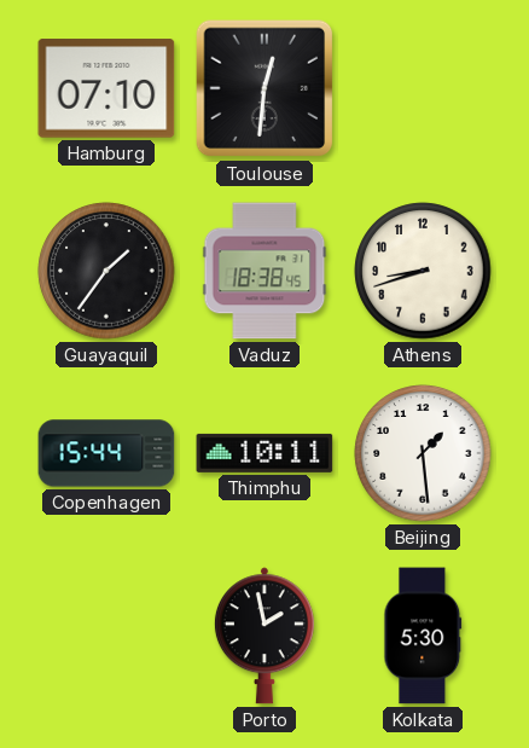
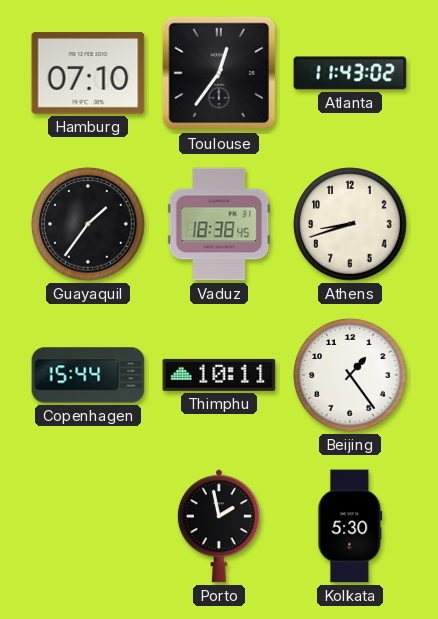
Toulouse: 12:31 -> 12:36 (219, 73)
Atlanta: none -> 11:43 (350, 73)
Beijing: 1:29 -> 1:24 (350, 375)
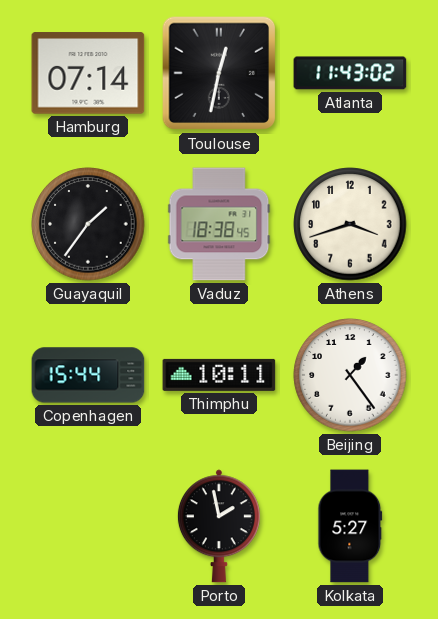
Hamburg: 07:10 -> 07:14 (88, 73)
Toulouse: 12:36 -> 12:32 (219, 73)
Athens: 8:42 -> 3:42 (350, 224)
Kolkata: 5:30 -> 5:27 (350, 526)
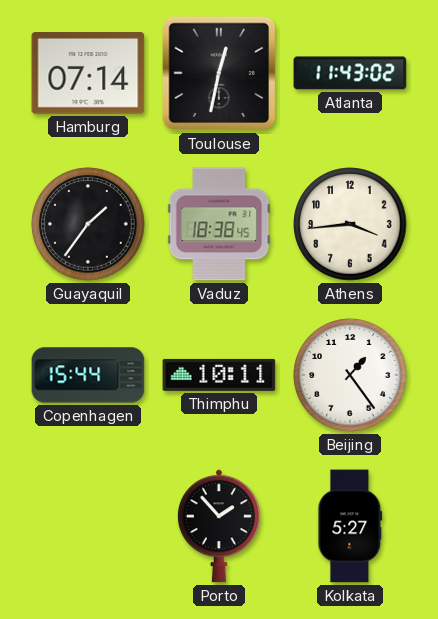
Athens: 3:42 -> 3:44 (350, 224)
Porto: 1:58 -> 1:53 (219, 526)
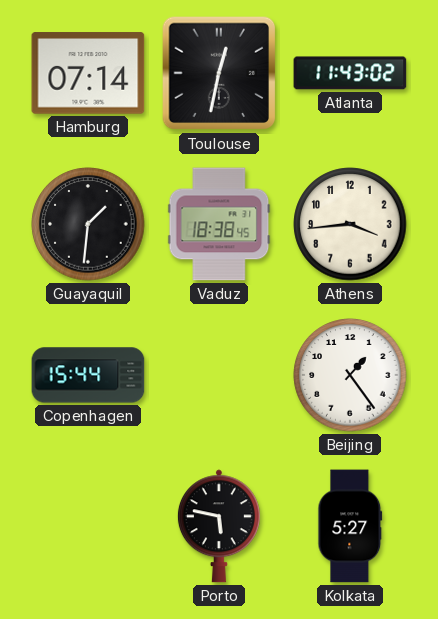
Guayaquil: 1:36 -> 1:31 (88, 224)
Thimphu: 10:11 -> none (219, 375)
Porto: 1:53 -> 5:47 (219, 526)
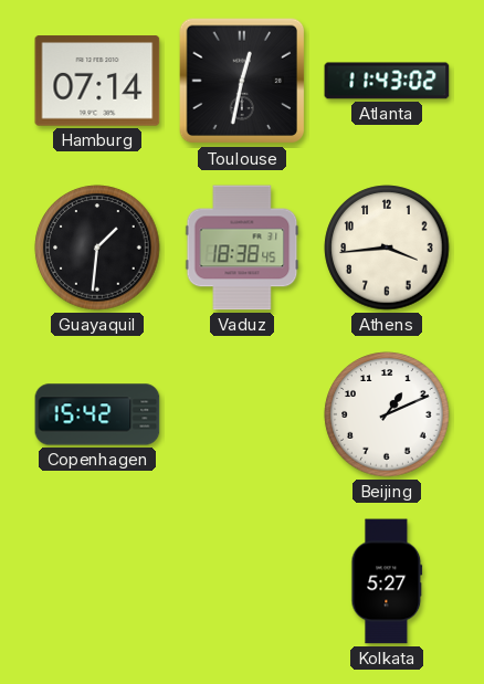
Copenhagen: 15:44 -> 15:42 (97, 414)
Beijing: 1:24 -> 1:11 (387, 414)
Porto: 5:47 -> none (219, 526)
